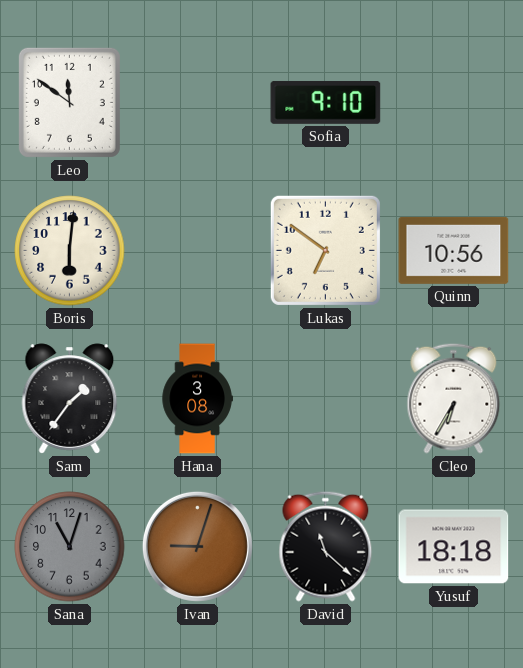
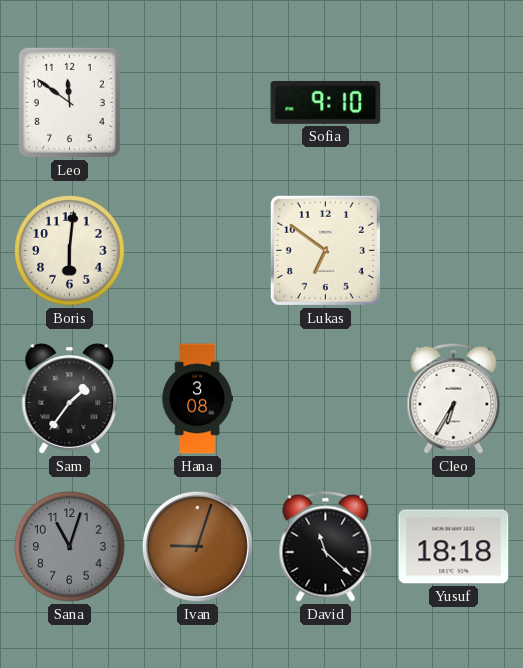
Quinn: 10:56 -> none (454, 250)
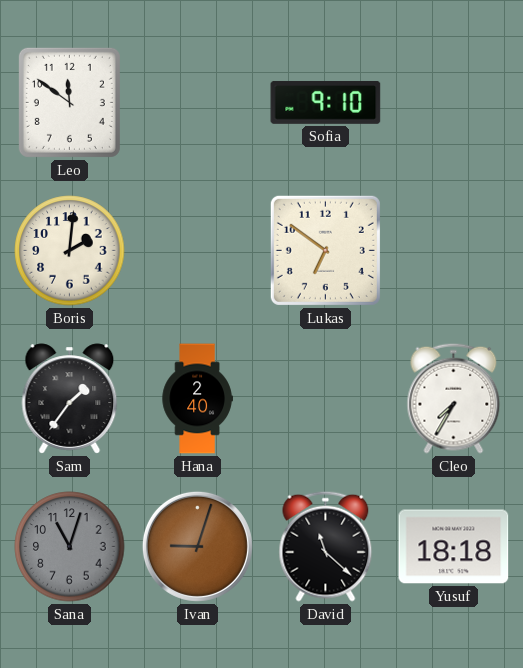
Boris: 6:01 -> 2:01 (70, 251)
Hana: 3:08 -> 2:40 (197, 399)
Cleo: 6:35 -> 7:35 (454, 398)
